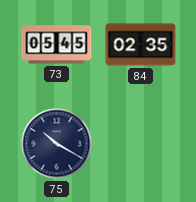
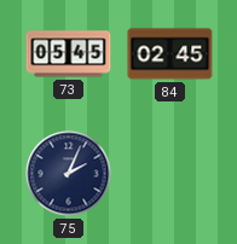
84: 02:35 -> 02:45 (170, 54)
75: 10:20 -> 2:04 (69, 174)
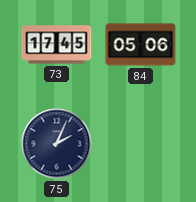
73: 05:45 -> 17:45 (57, 45)
84: 02:45 -> 05:06 (141, 45)
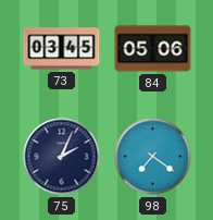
73: 17:45 -> 03:45 (62, 49)
98: none -> 7:21 (153, 157)
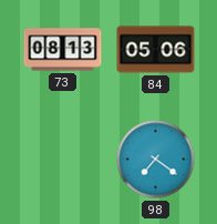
73: 03:45 -> 08:13 (63, 50)
75: 2:04 -> none (62, 157)
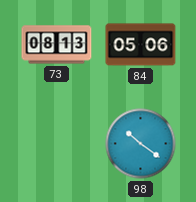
98: 7:21 -> 10:21 (141, 144)
